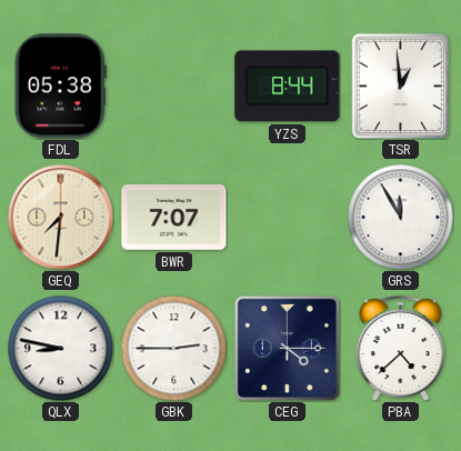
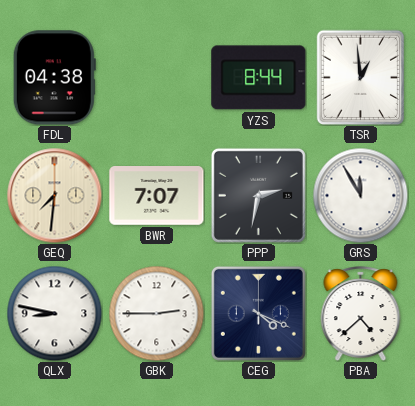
FDL: 05:38 -> 04:38 (54, 78)
PPP: none -> 2:32 (258, 195)
CEG: 4:15 -> 4:19 (258, 313)
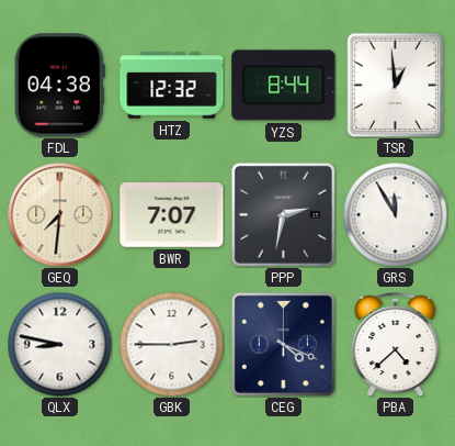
HTZ: none -> 12:32 (172, 86)
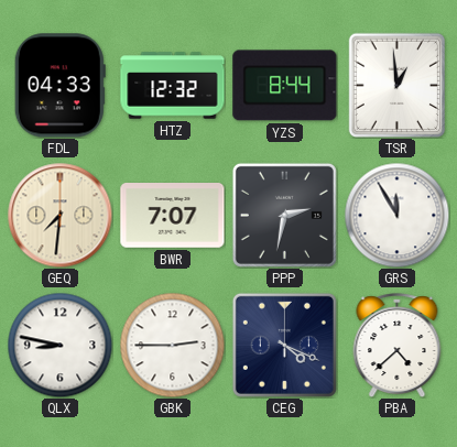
FDL: 04:38 -> 04:33 (59, 86)
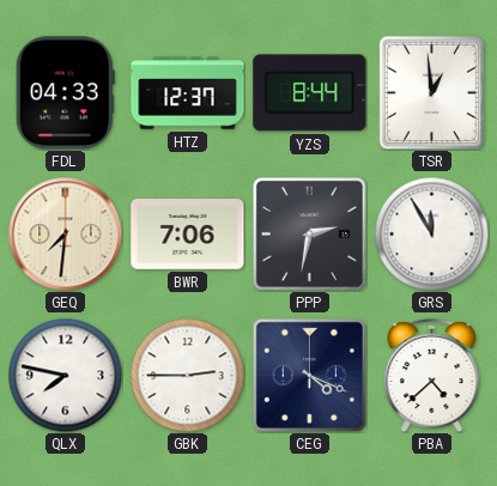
HTZ: 12:32 -> 12:37 (188, 93)
BWR: 7:07 -> 7:06 (188, 235)
QLX: 8:47 -> 7:47 (65, 375)
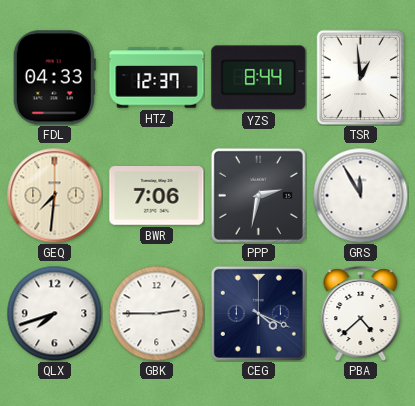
QLX: 7:47 -> 7:42 (54, 313)
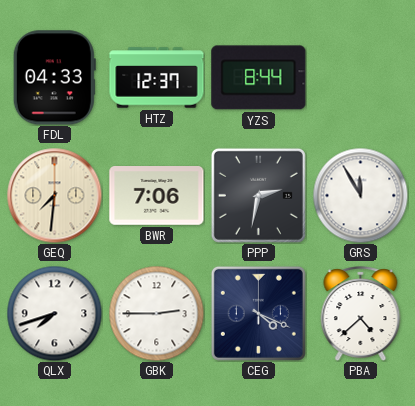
TSR: 12:59 -> none (361, 77)
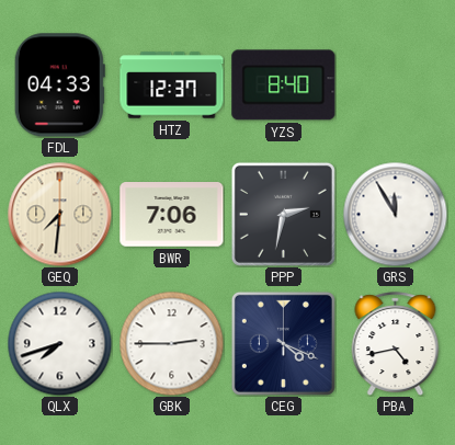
YZS: 8:44 -> 8:40 (284, 85)
PBA: 4:38 -> 4:43 (396, 344)
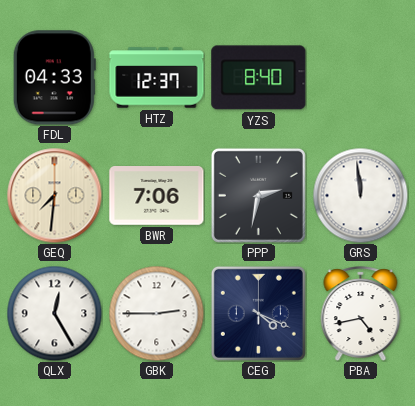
GRS: 11:55 -> 11:59 (360, 195)
QLX: 7:42 -> 12:25 (54, 313)
